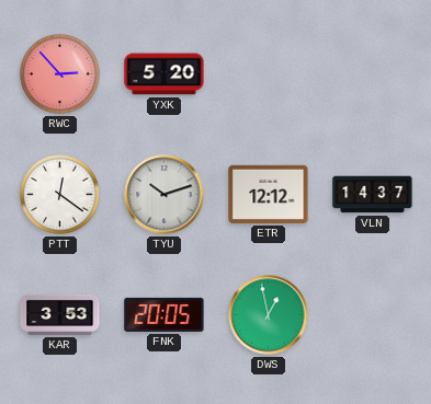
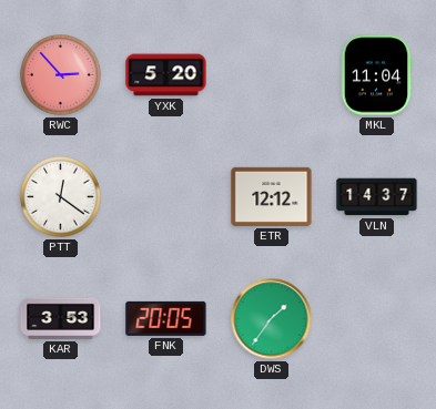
MKL: none -> 11:04 (376, 75)
TYU: 10:12 -> none (165, 195)
DWS: 12:58 -> 1:36 (272, 319)
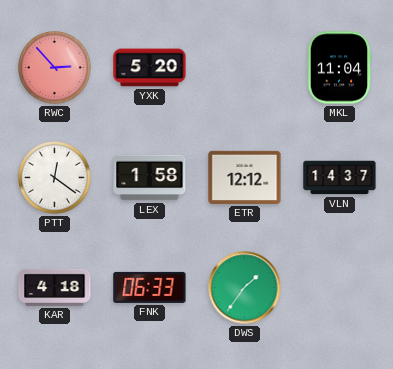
LEX: none -> 1:58 (150, 178)
KAR: 3:53 -> 4:18 (55, 287)
FNK: 20:05 -> 06:33 (150, 287)
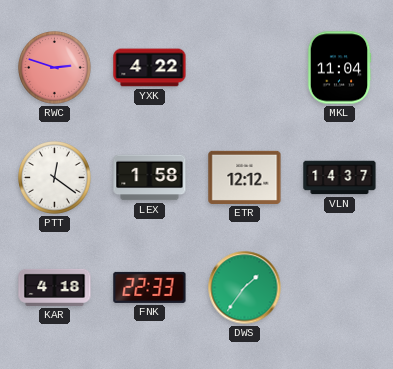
RWC: 2:53 -> 2:48 (55, 68)
YXK: 5:20 -> 4:22 (150, 68)
FNK: 06:33 -> 22:33 (150, 287)
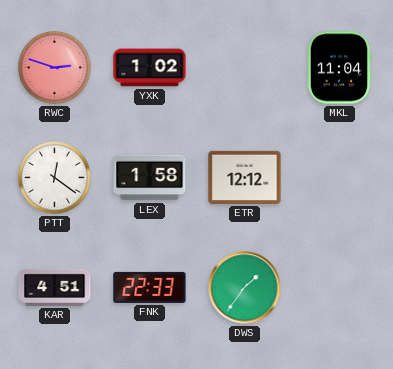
YXK: 4:22 -> 1:02 (150, 68)
VLN: 14:37 -> none (340, 178)
KAR: 4:18 -> 4:51 (55, 287)
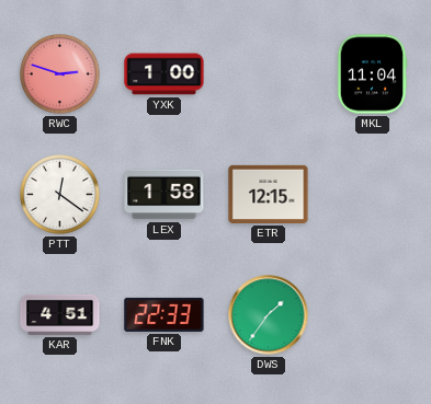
YXK: 1:02 -> 1:00 (165, 74)
ETR: 12:12 -> 12:15 (269, 194)
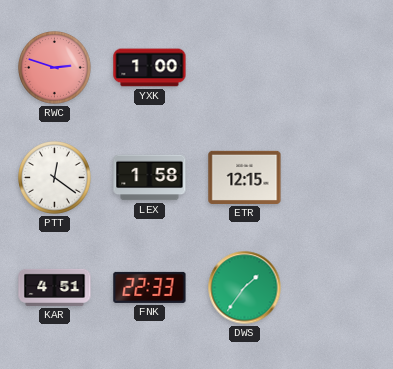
MKL: 11:04 -> none (372, 74)
